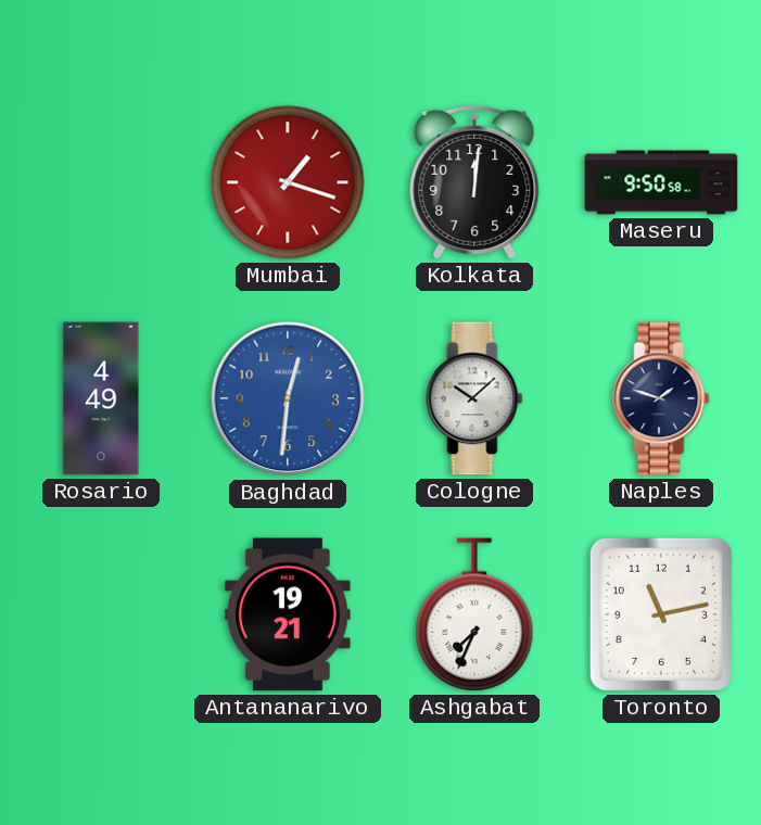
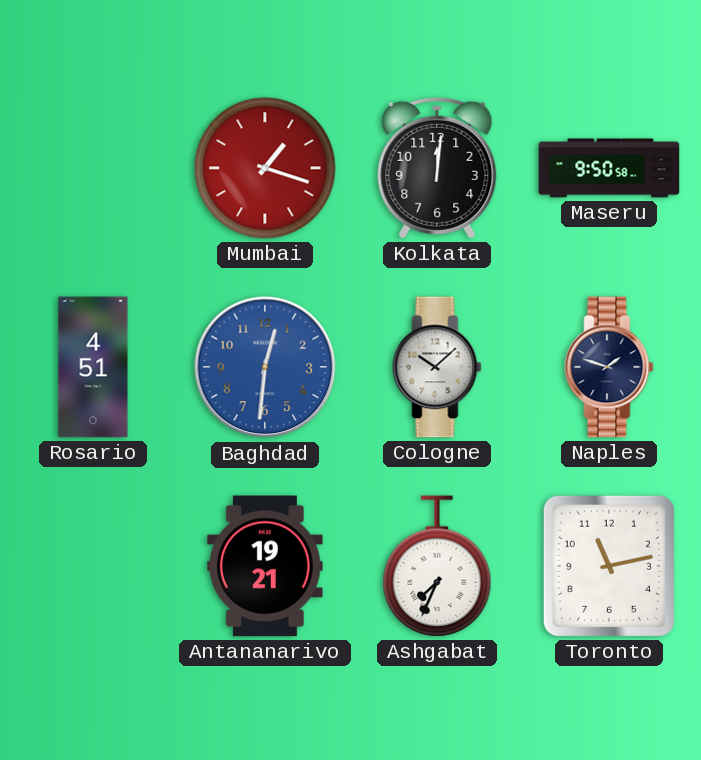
Rosario: 4:49 -> 4:51 (93, 367)
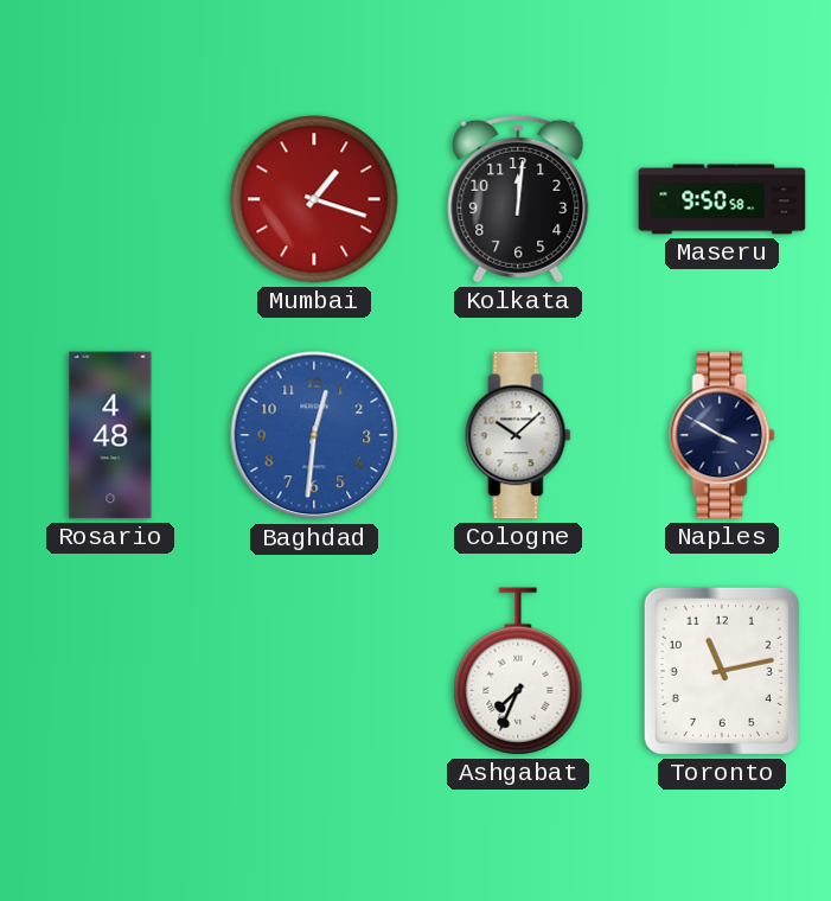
Rosario: 4:51 -> 4:48 (110, 435)
Naples: 1:48 -> 3:50 (722, 435)
Antananarivo: 19:21 -> none (265, 566)
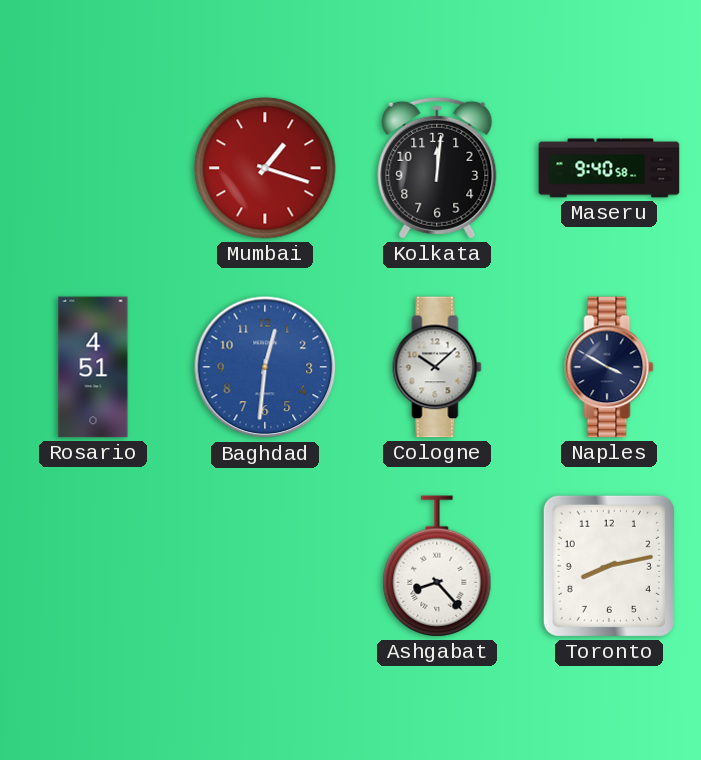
Maseru: 9:50 -> 9:40 (609, 168)
Rosario: 4:48 -> 4:51 (93, 367)
Ashgabat: 7:34 -> 8:23 (437, 566)
Toronto: 11:13 -> 8:13 (609, 566)
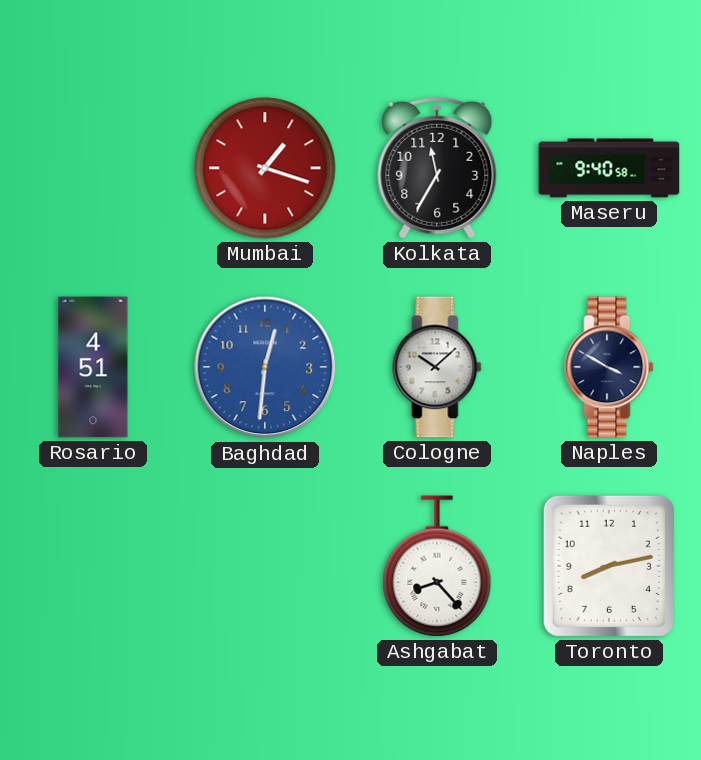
Kolkata: 12:01 -> 11:35 (437, 168)
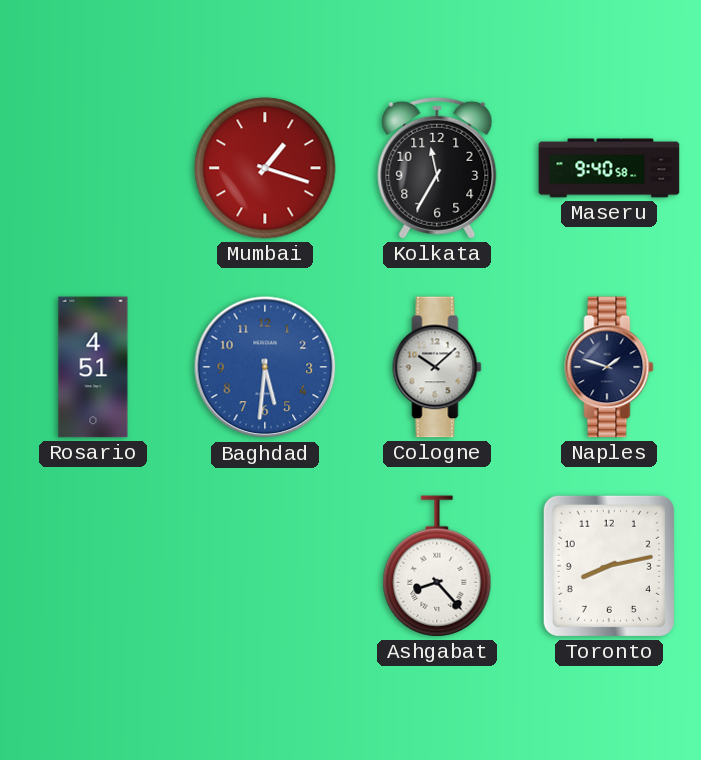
Baghdad: 12:31 -> 5:31 (265, 367)
Naples: 3:50 -> 1:48 (609, 367)
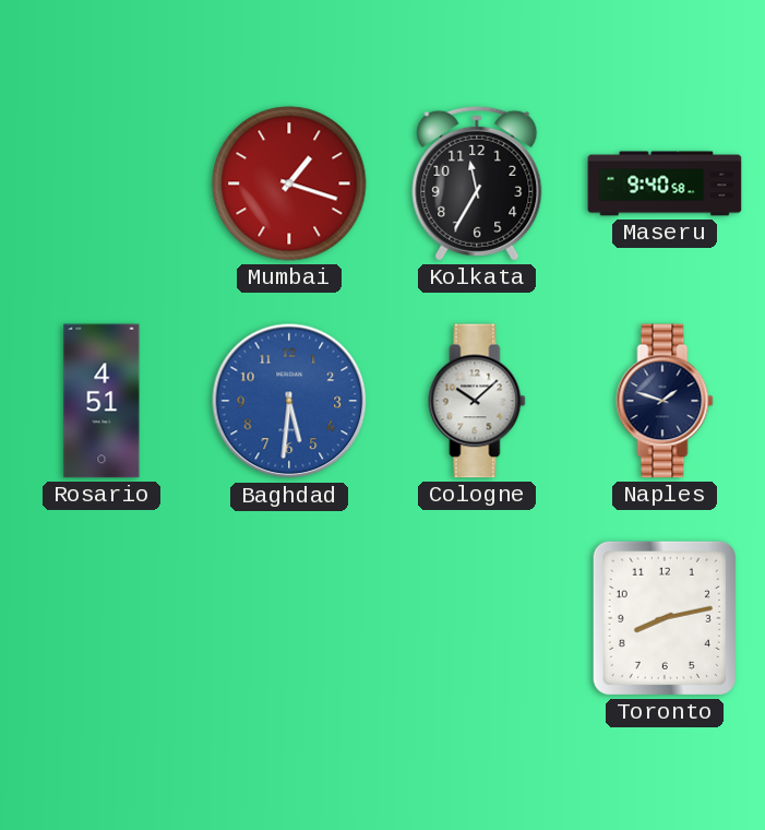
Ashgabat: 8:23 -> none (437, 566)
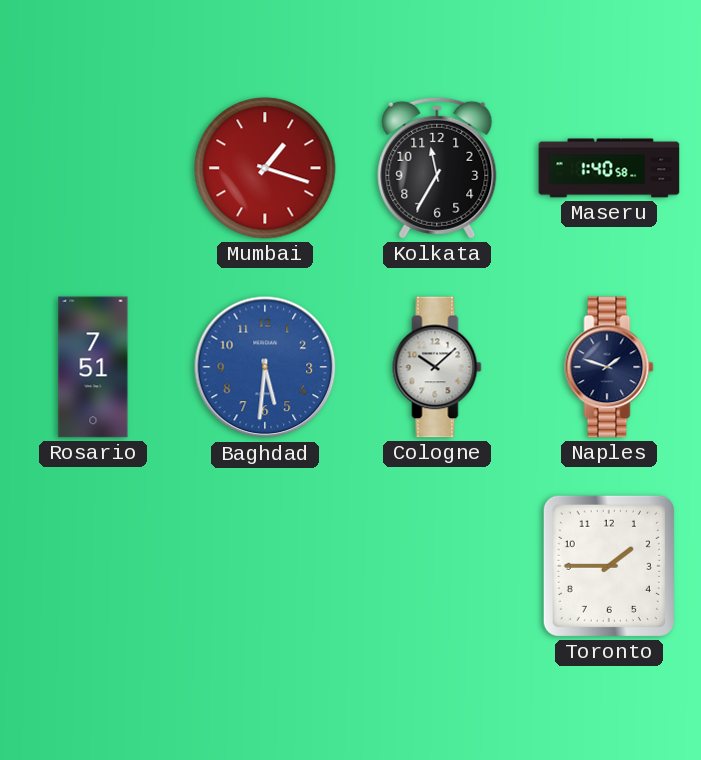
Maseru: 9:40 -> 1:40 (609, 168)
Rosario: 4:51 -> 7:51 (93, 367)
Toronto: 8:13 -> 1:45 (609, 566)
